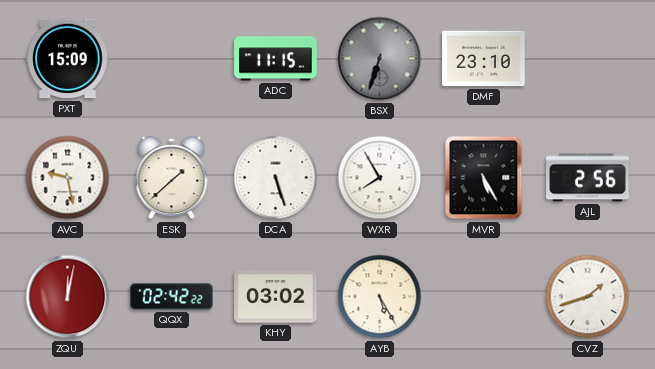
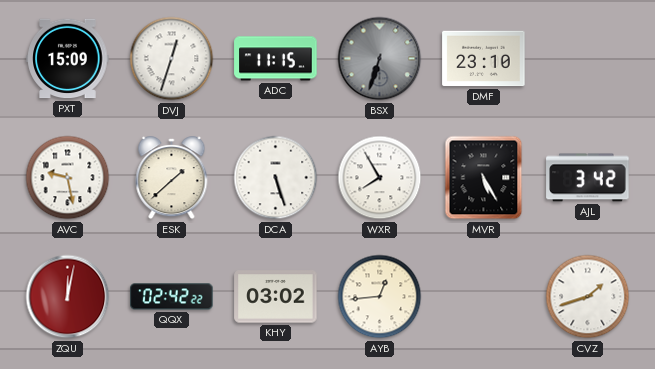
DVJ: none -> 12:33 (172, 59)
AJL: 2:56 -> 3:42 (588, 178)
AYB: 5:25 -> 12:44 (380, 297)
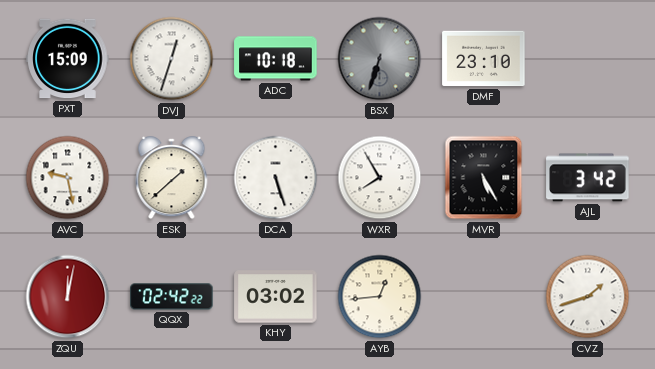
ADC: 11:15 -> 10:18 (276, 59)
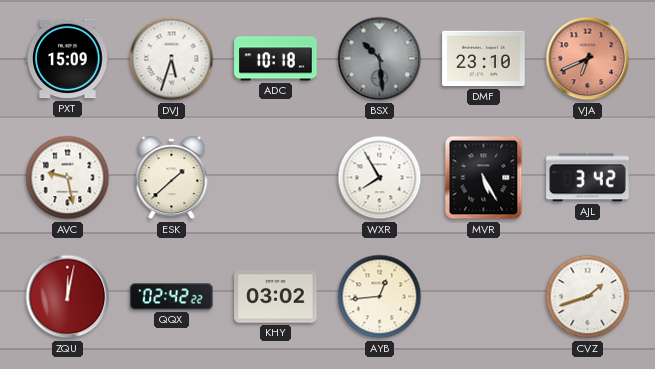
DVJ: 12:33 -> 5:33 (172, 59)
BSX: 6:33 -> 10:29 (380, 59)
VJA: none -> 6:41 (588, 59)
DCA: 5:27 -> none (276, 178)
